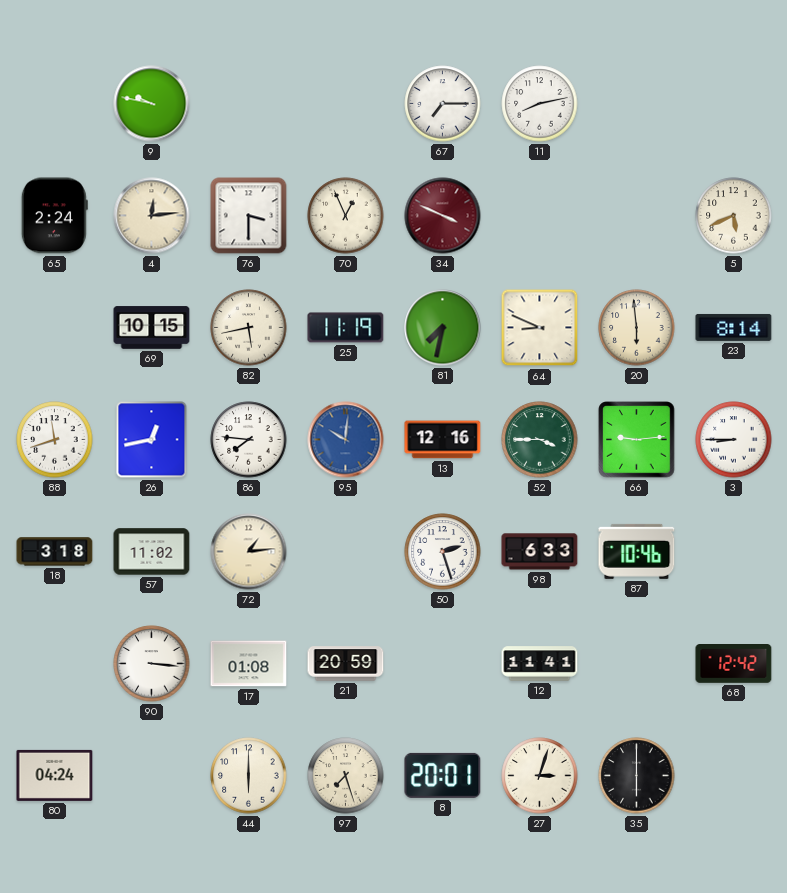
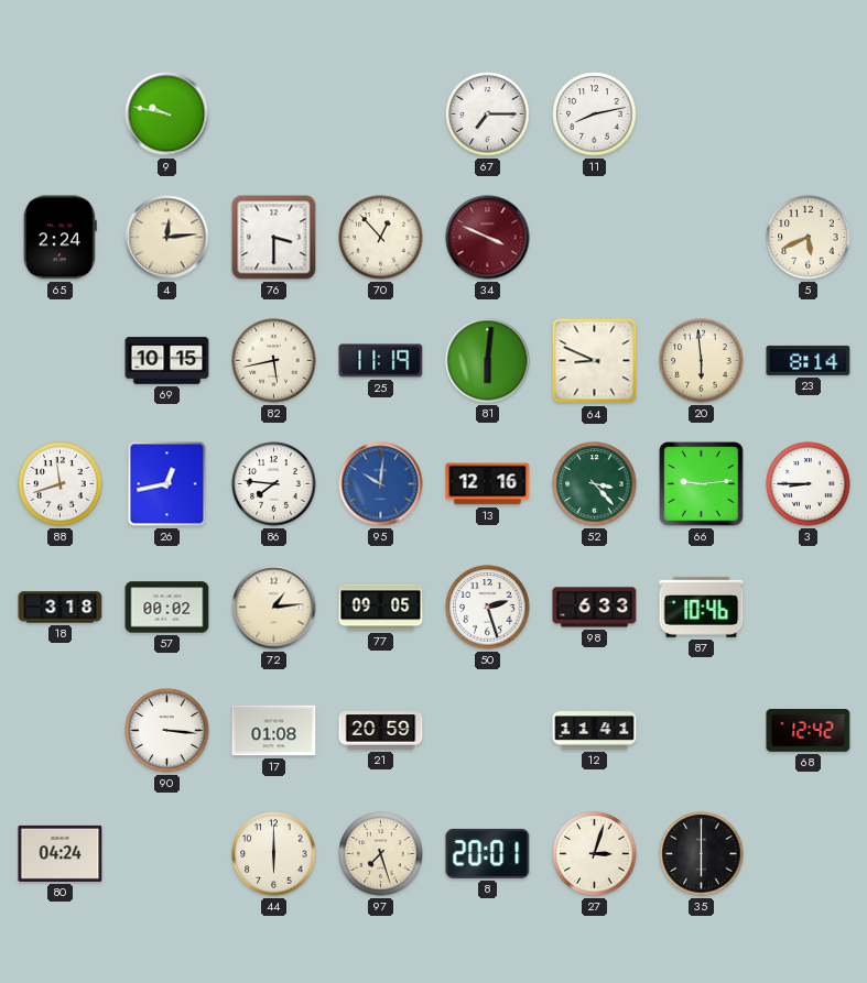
70: 12:56 -> 12:53 (381, 238)
81: 7:32 -> 6:01 (488, 361)
52: 3:45 -> 3:23 (595, 484)
57: 11:02 -> 00:02 (167, 608)
77: none -> 09:05 (381, 608)
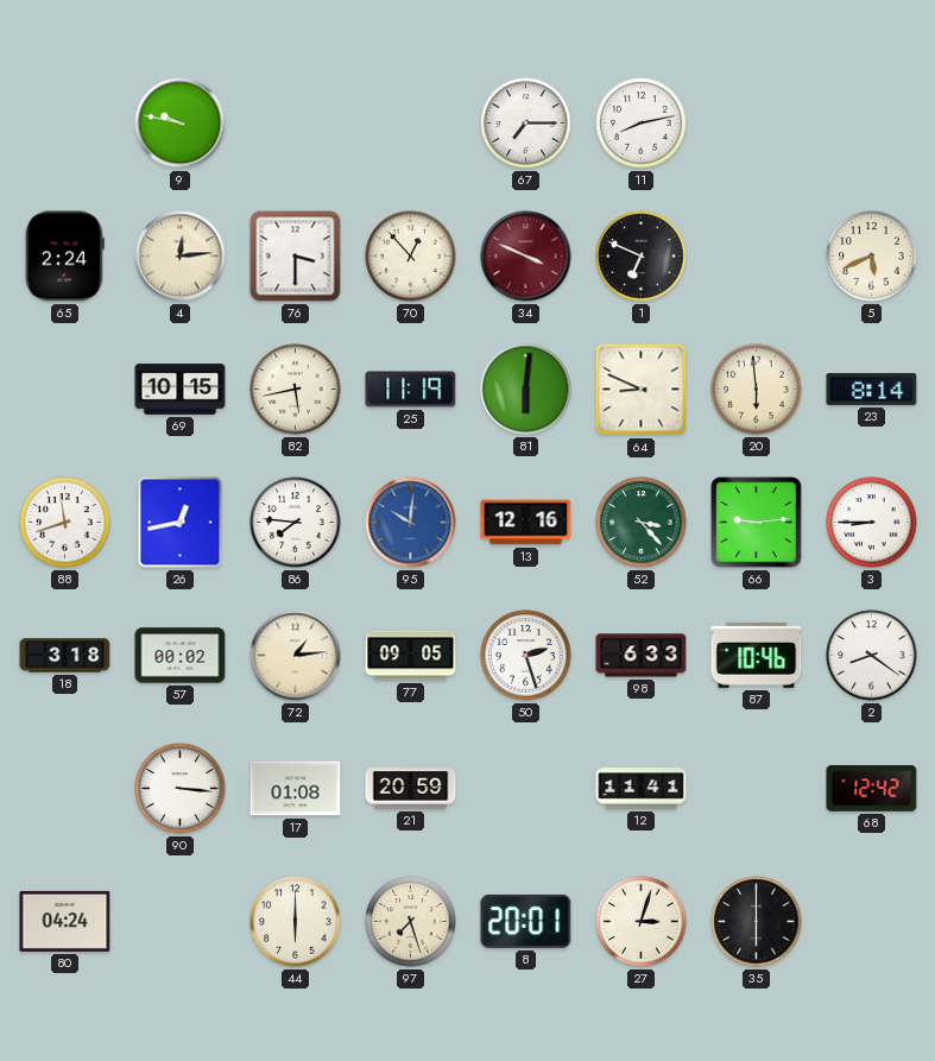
1: none -> 6:49 (642, 257)
2: none -> 8:21 (872, 656)
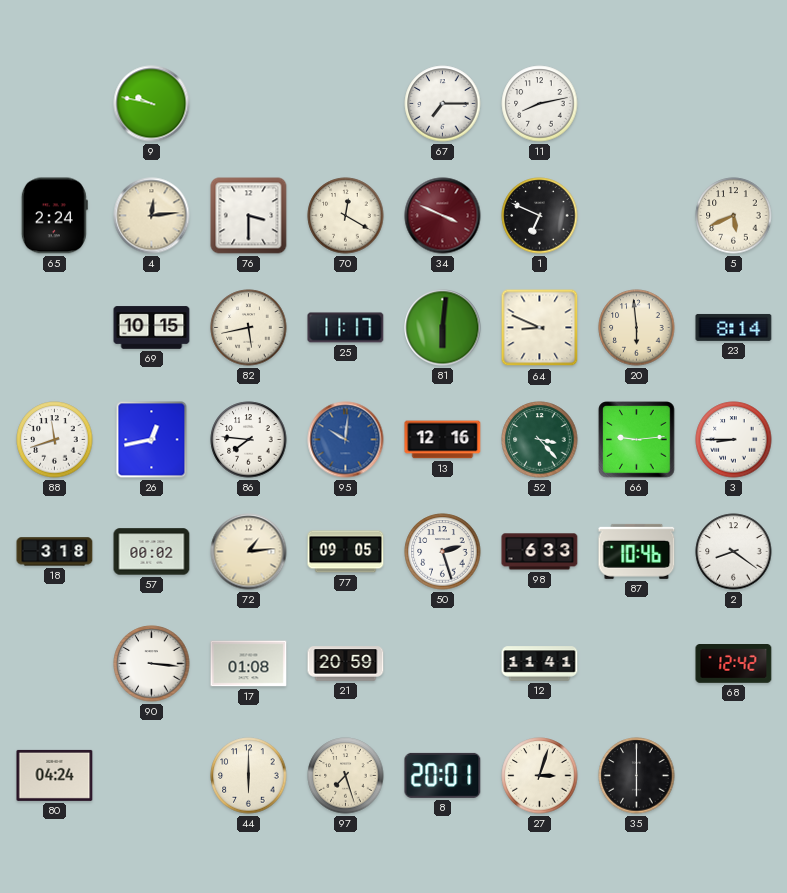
70: 12:53 -> 12:20 (346, 216)
25: 11:19 -> 11:17 (346, 328)
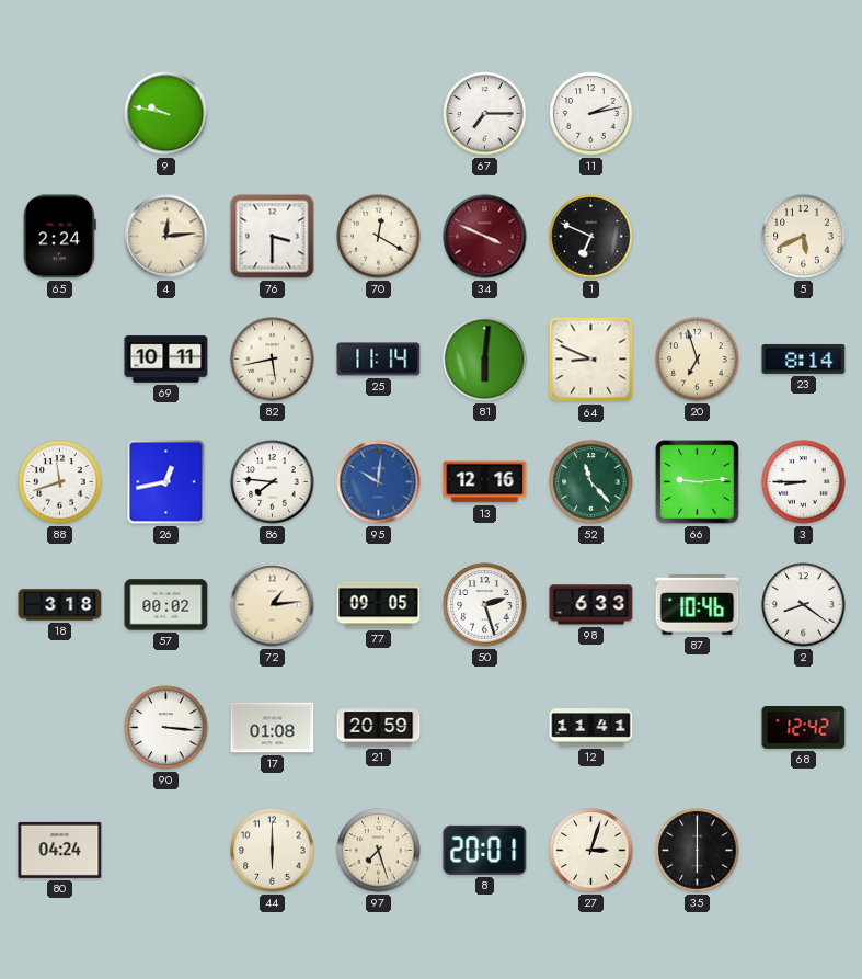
11: 8:13 -> 2:13 (591, 114)
69: 10:15 -> 10:11 (166, 360)
25: 11:17 -> 11:14 (379, 360)
20: 5:59 -> 6:57 (698, 360)
52: 3:23 -> 11:23 (591, 482)
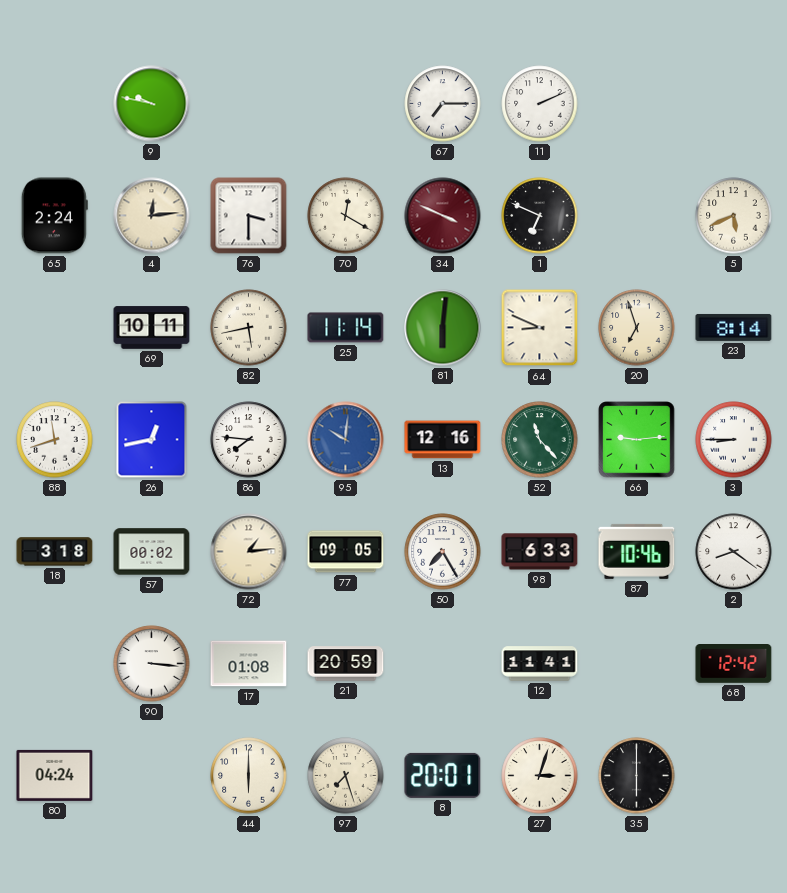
11: 2:13 -> 2:11 (540, 104)
50: 2:27 -> 7:25 (443, 552)
